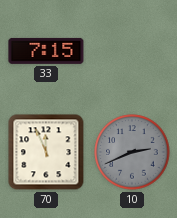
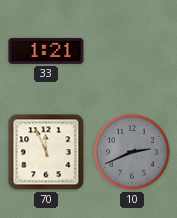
33: 7:15 -> 1:21 (46, 51)
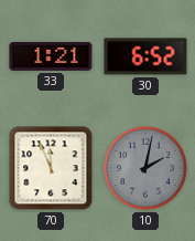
30: none -> 6:52 (145, 56)
10: 2:41 -> 2:02 (145, 168)
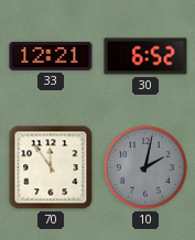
33: 1:21 -> 12:21 (51, 56)
70: 11:56 -> 11:54 (51, 167)
